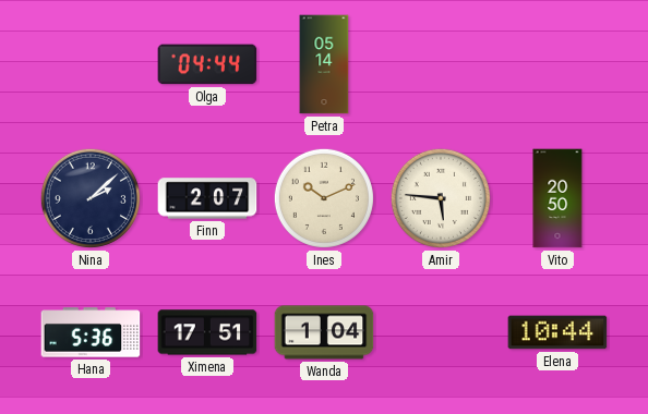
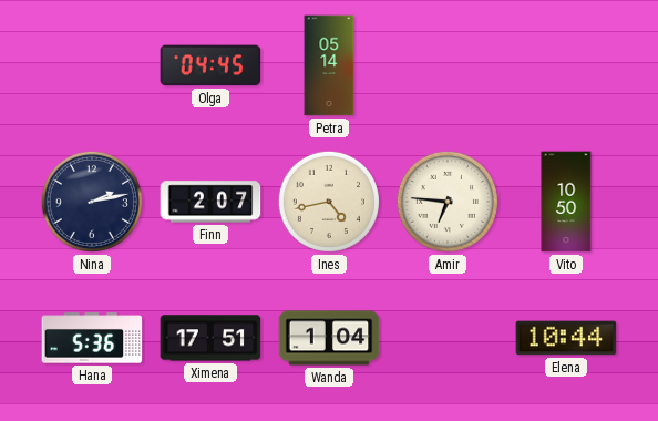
Olga: 04:44 -> 04:45 (210, 65)
Nina: 2:08 -> 2:13 (92, 202)
Ines: 10:11 -> 4:43 (329, 202)
Amir: 5:46 -> 6:46 (448, 202)
Vito: 20:50 -> 10:50 (566, 202)
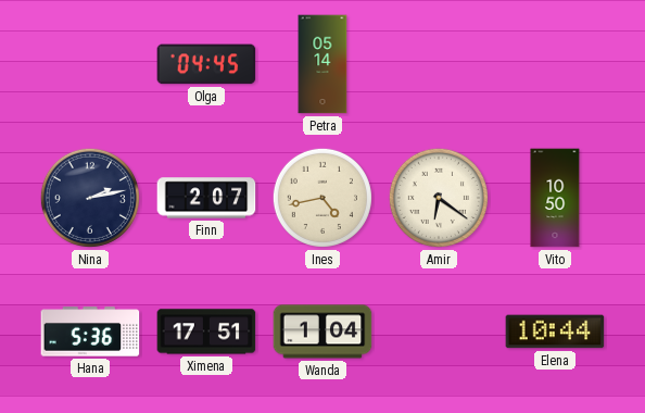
Amir: 6:46 -> 6:21 (439, 198)
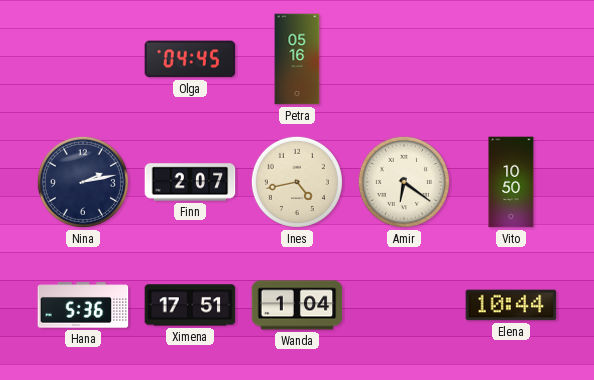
Petra: 05:14 -> 05:16 (297, 59)
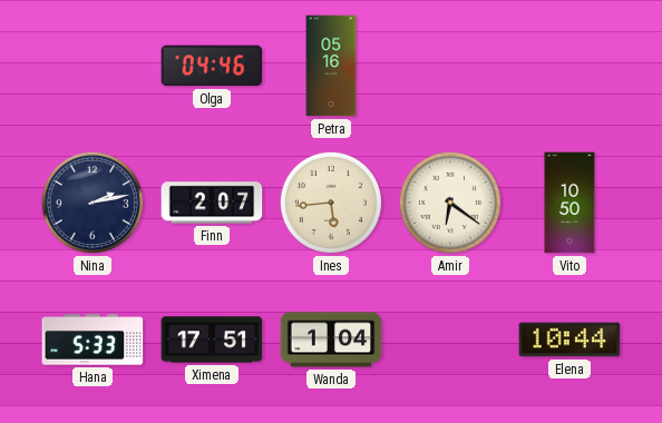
Olga: 04:45 -> 04:46 (212, 66)
Ines: 4:43 -> 5:44 (331, 203)
Hana: 5:36 -> 5:33 (93, 340)
